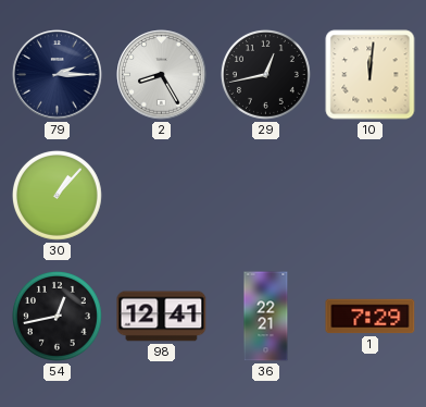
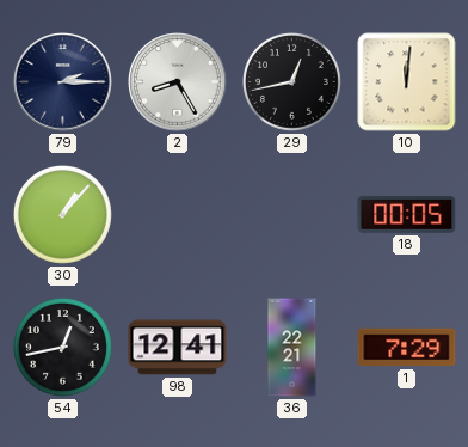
18: none -> 00:05 (407, 214)
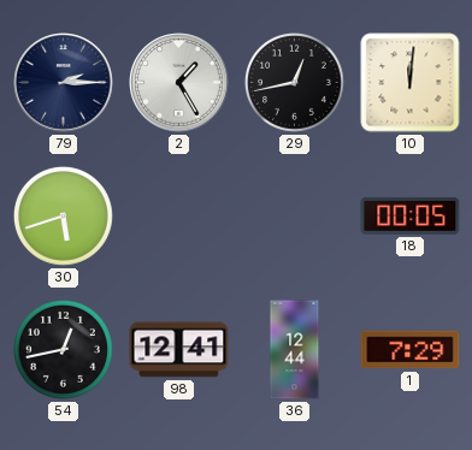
2: 8:25 -> 1:25 (179, 83)
30: 1:07 -> 5:42 (63, 215)
36: 22:21 -> 12:44 (295, 350)
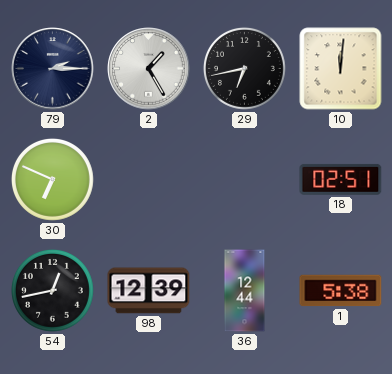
29: 12:43 -> 6:43 (244, 68)
30: 5:42 -> 6:49 (52, 179)
18: 00:05 -> 02:51 (341, 179)
98: 12:41 -> 12:39 (149, 291)
1: 7:29 -> 5:38 (341, 291)
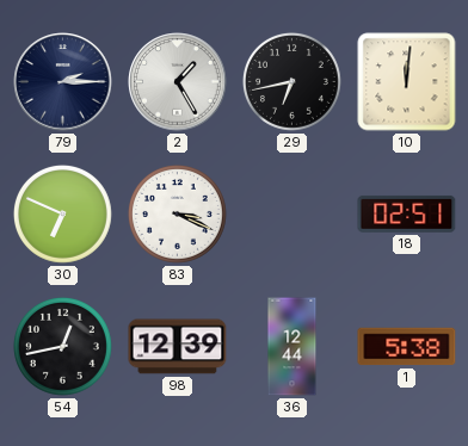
83: none -> 3:19 (177, 213)
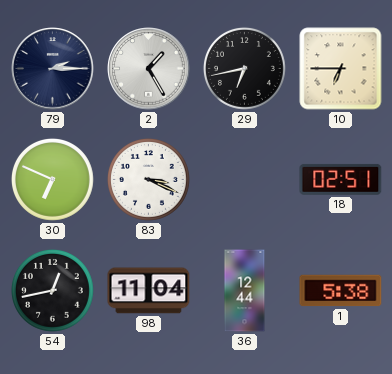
10: 12:01 -> 6:45 (341, 69)
98: 12:39 -> 11:04 (149, 291)
